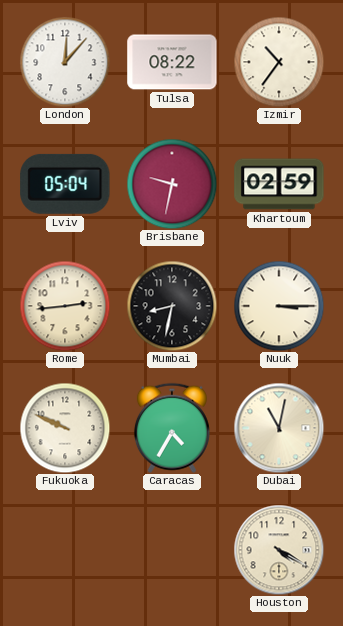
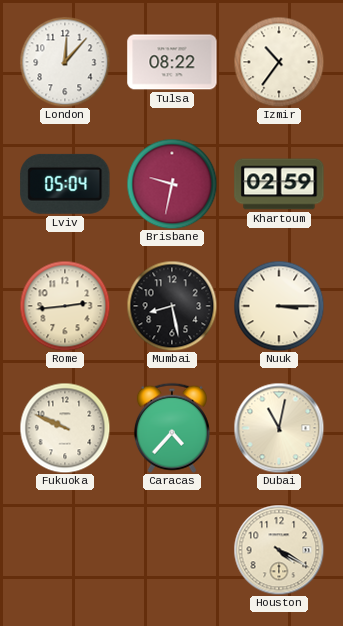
Mumbai: 8:32 -> 8:28 (172, 306)
Caracas: 4:35 -> 4:37 (172, 428)
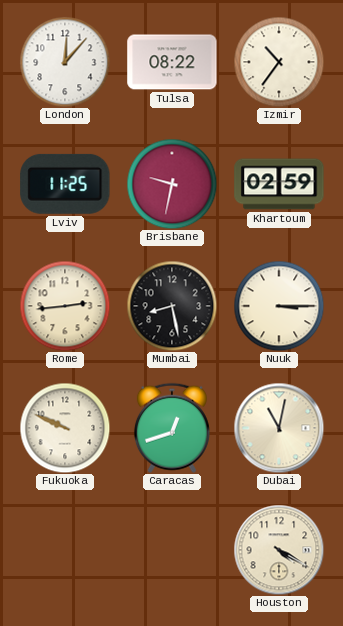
Lviv: 05:04 -> 11:25 (65, 184)
Caracas: 4:37 -> 12:42 (172, 428)
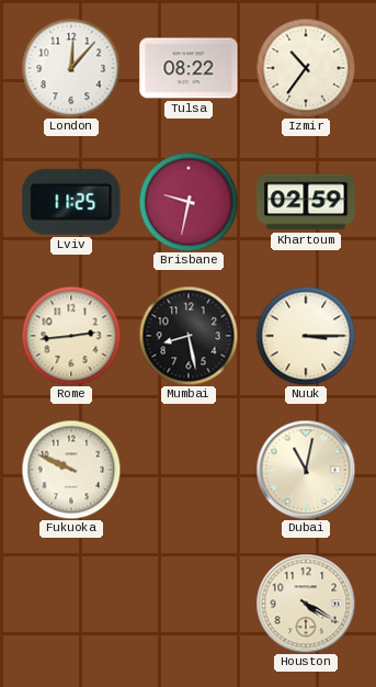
Caracas: 12:42 -> none (172, 428)
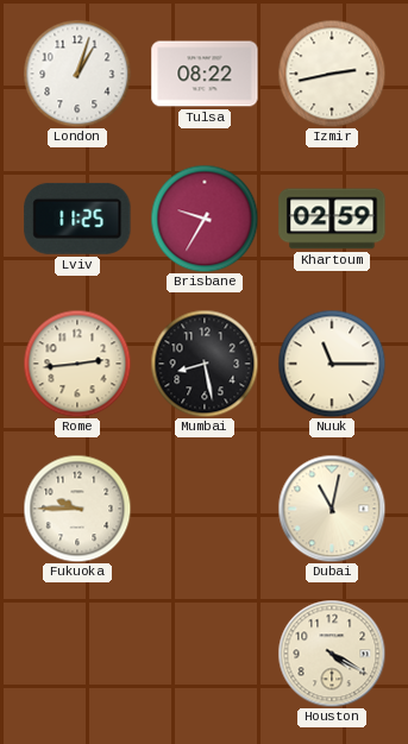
London: 12:07 -> 1:03 (77, 74)
Izmir: 10:36 -> 2:43 (332, 74)
Brisbane: 9:32 -> 9:35 (205, 219)
Nuuk: 3:15 -> 11:15 (332, 364)
Fukuoka: 9:49 -> 9:45 (77, 509)
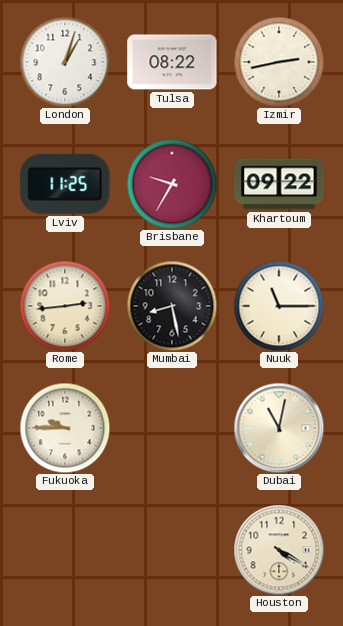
Khartoum: 02:59 -> 09:22 (279, 184)
